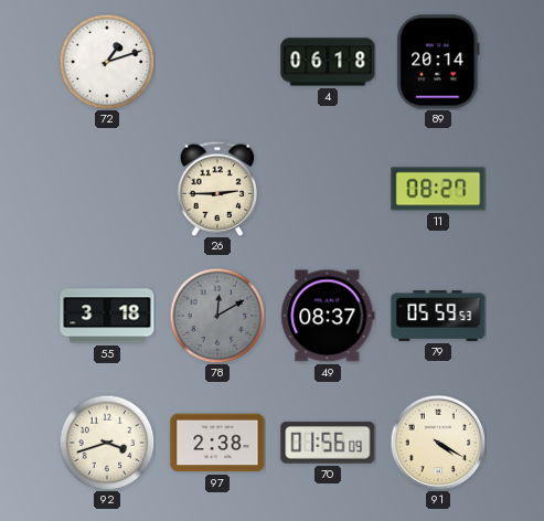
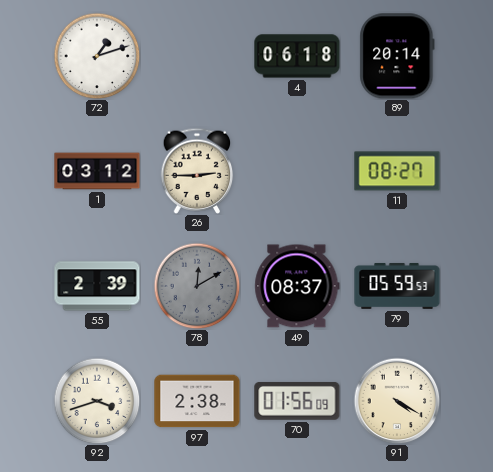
1: none -> 03:12 (97, 171)
55: 3:18 -> 2:39 (97, 286)
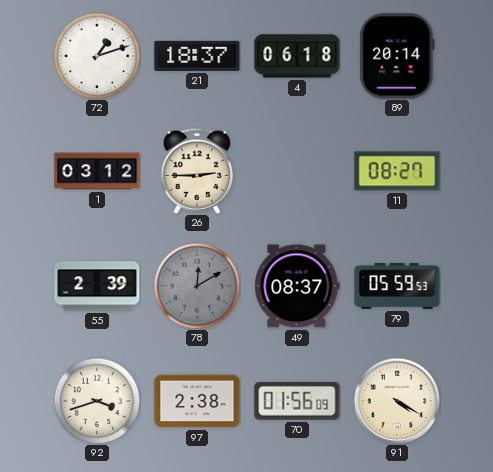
21: none -> 18:37 (197, 56)
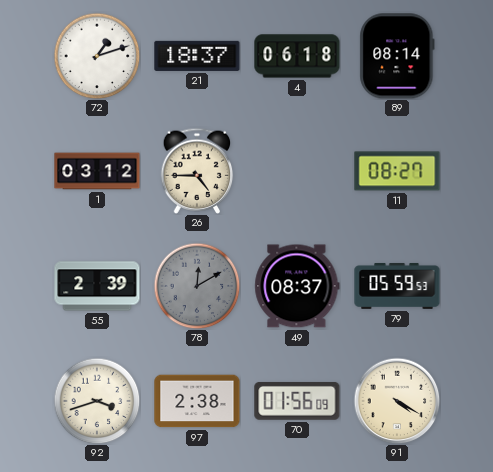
89: 20:14 -> 08:14 (397, 56)
26: 2:45 -> 4:45 (197, 171)
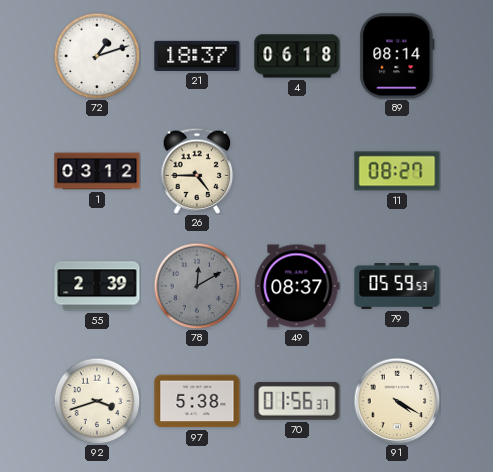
97: 2:38 -> 5:38 (197, 401)
70: 01:56:09 -> 01:56:37 (297, 401)
